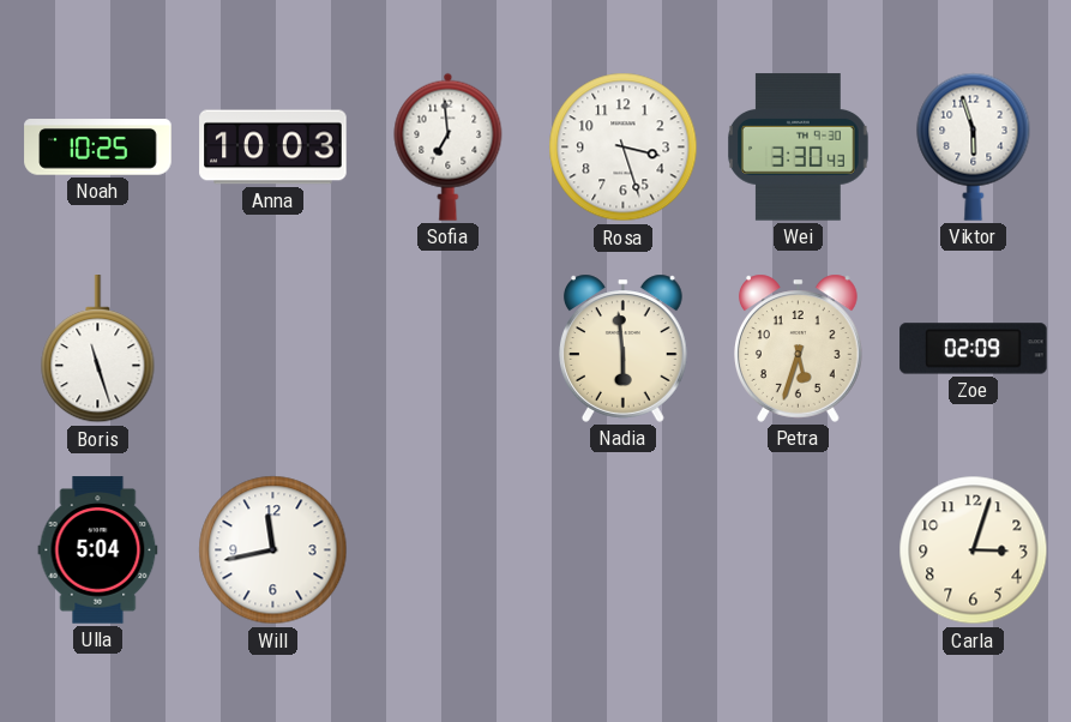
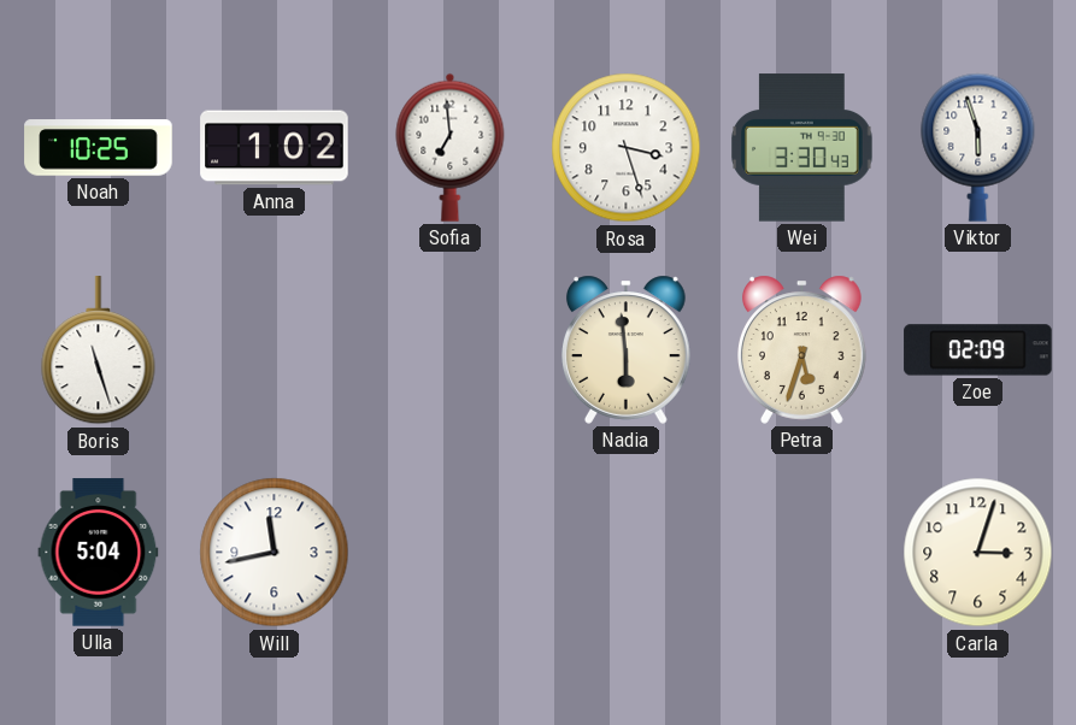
Anna: 10:03 -> 1:02 (275, 148)
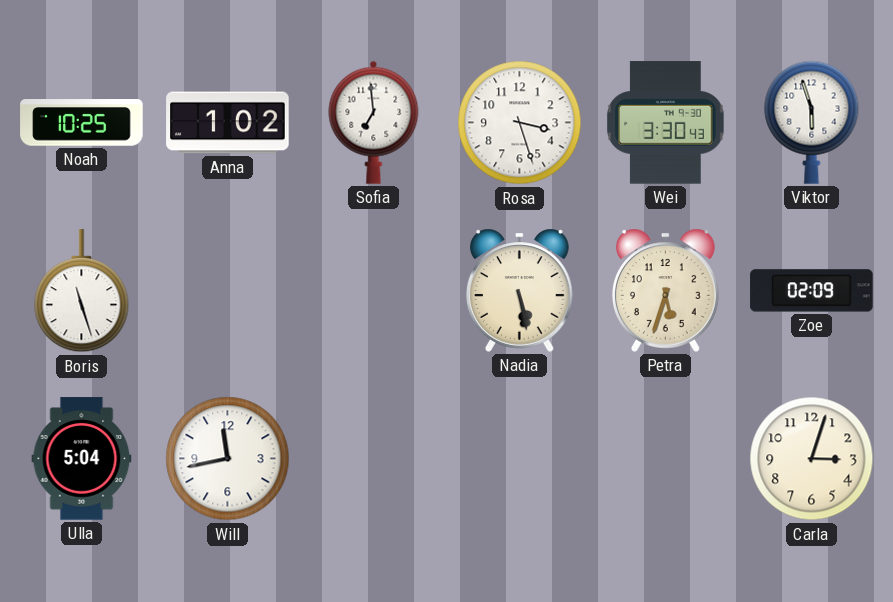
Nadia: 5:59 -> 5:28 (520, 290)
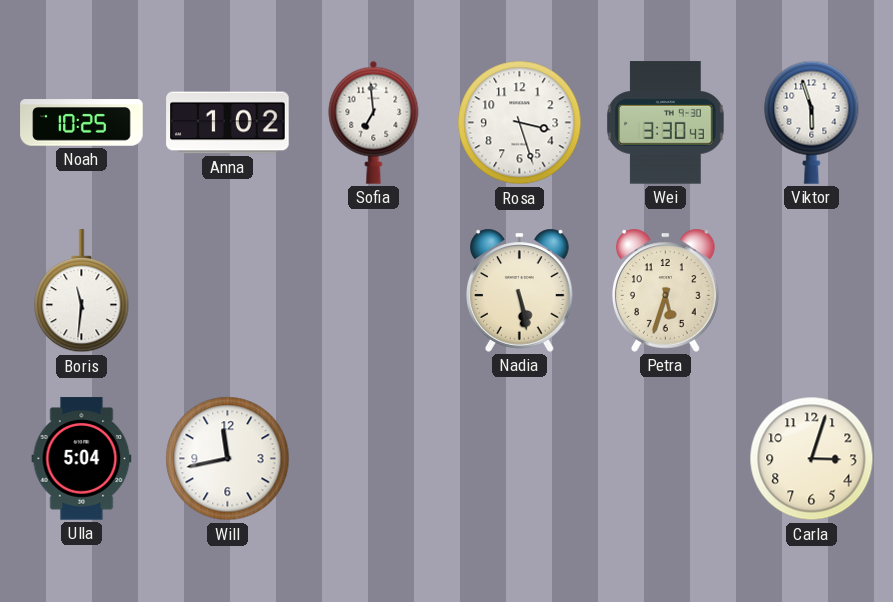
Boris: 11:27 -> 11:31 (82, 291)
Zoe: 02:09 -> none (812, 291)
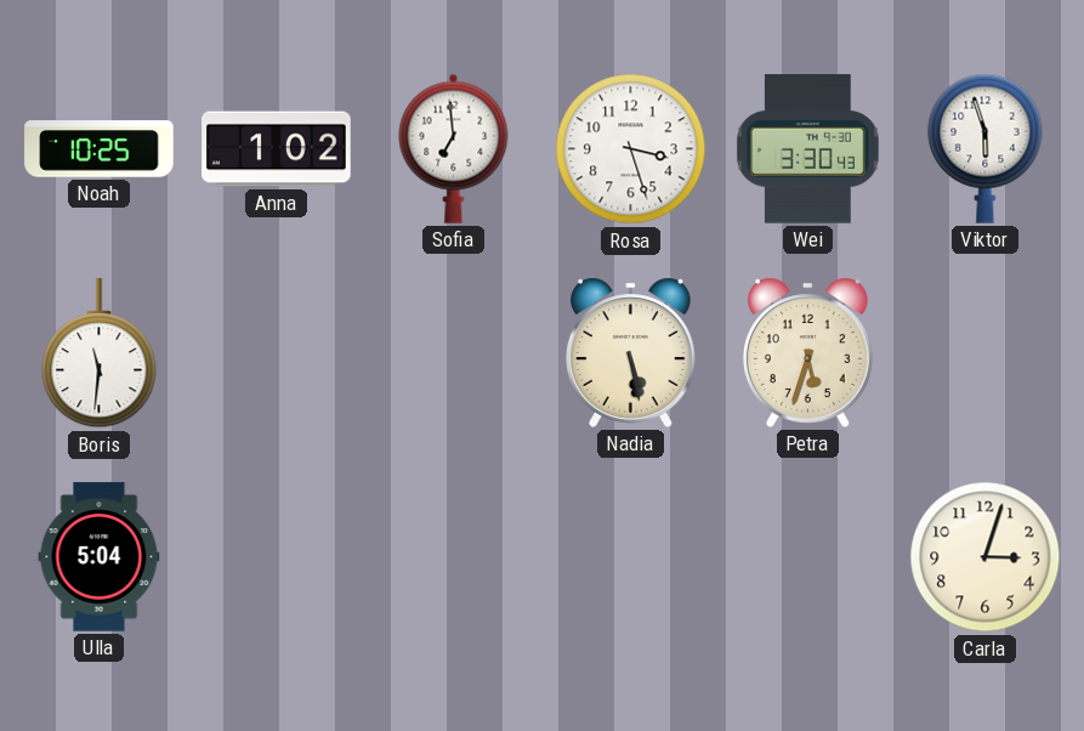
Will: 11:43 -> none (228, 459)
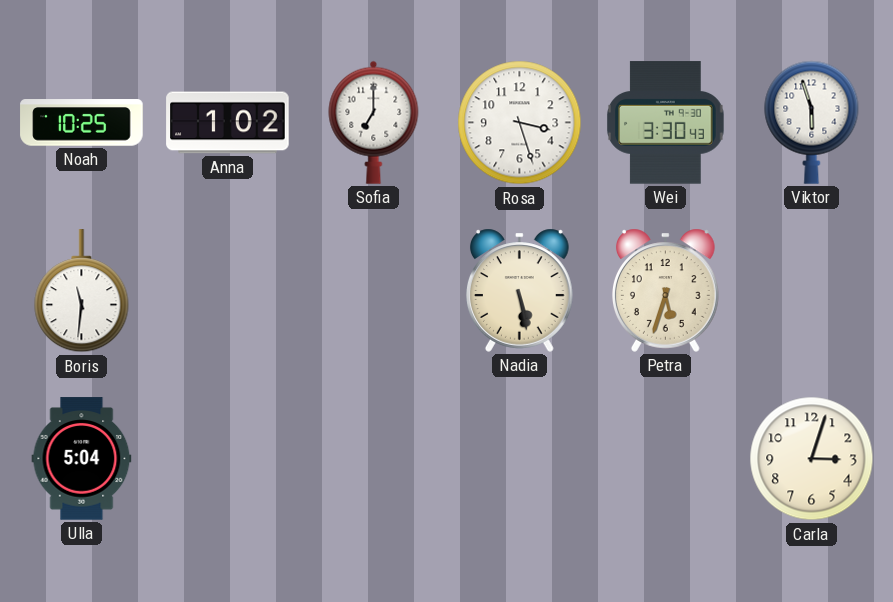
Sofia: 6:59 -> 7:00 (374, 122)
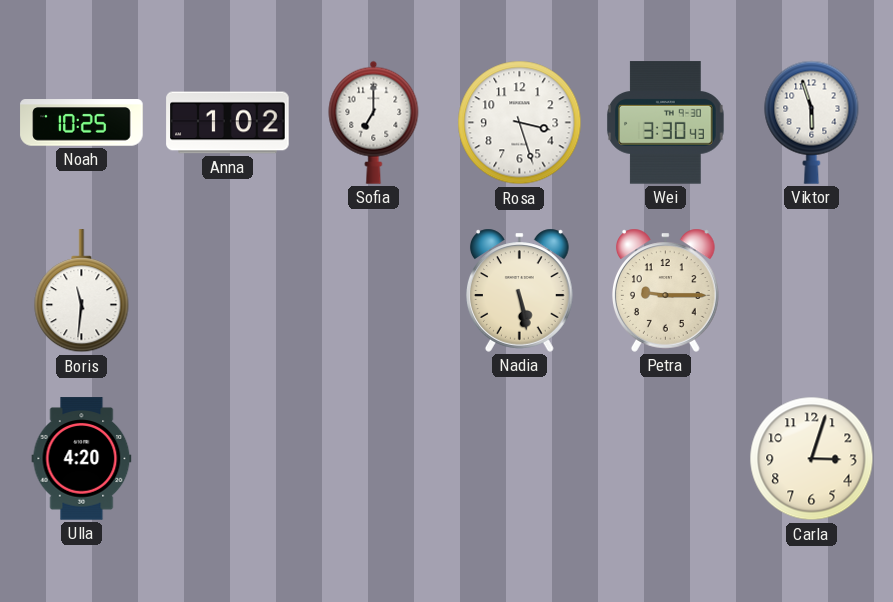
Petra: 5:33 -> 9:15 (666, 290)
Ulla: 5:04 -> 4:20 (82, 459)
